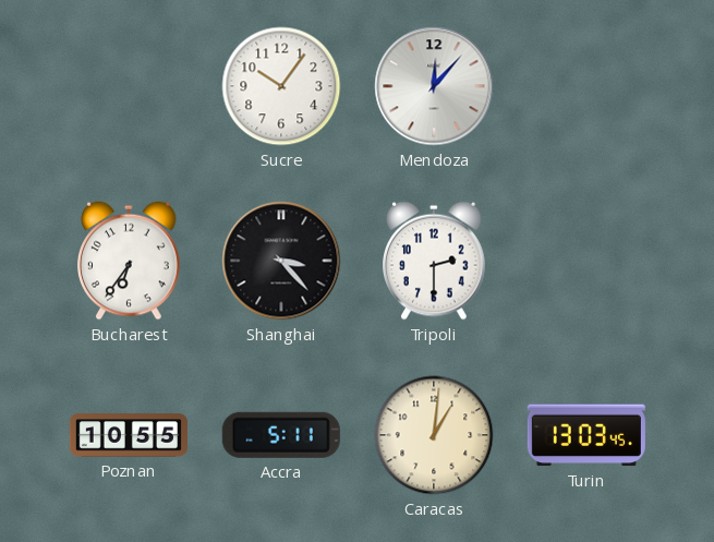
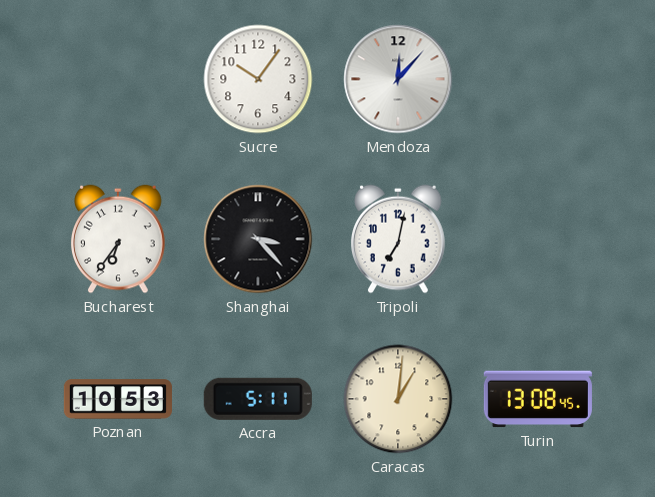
Tripoli: 2:30 -> 7:02 (399, 239)
Poznan: 10:55 -> 10:53 (118, 399)
Turin: 13:03 -> 13:08 (538, 399)
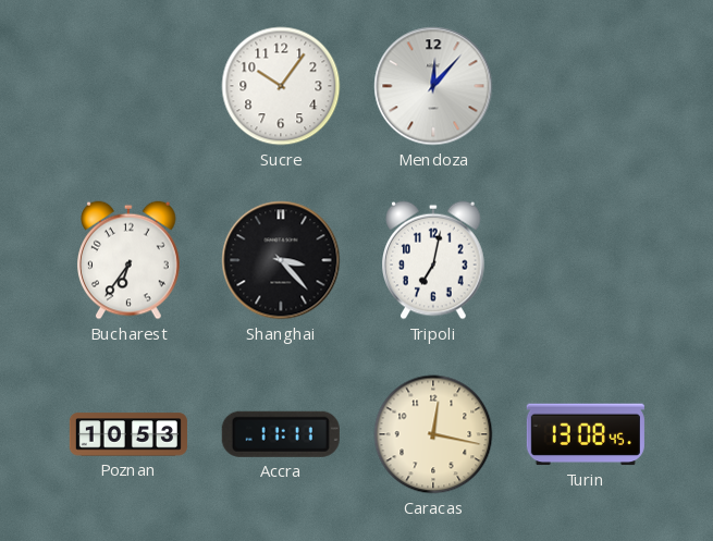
Accra: 5:11 -> 11:11 (281, 434)
Caracas: 1:01 -> 12:17 (433, 434)
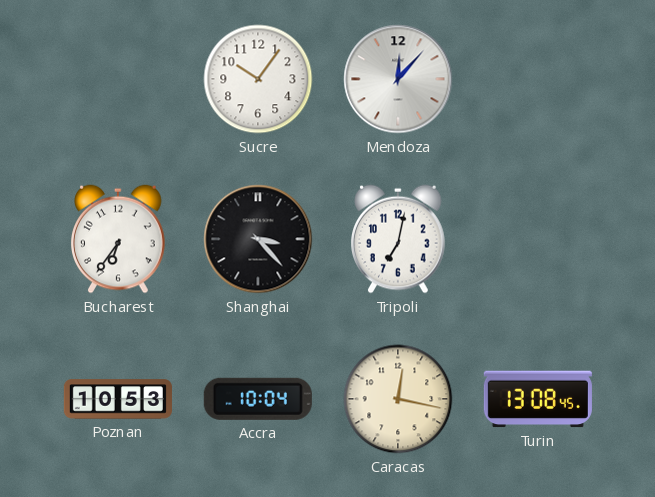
Accra: 11:11 -> 10:04 (258, 399)
